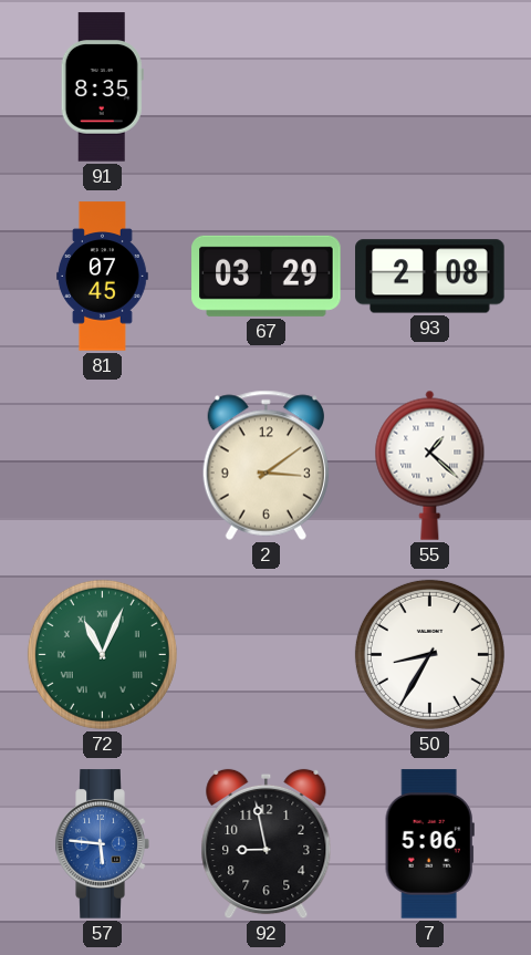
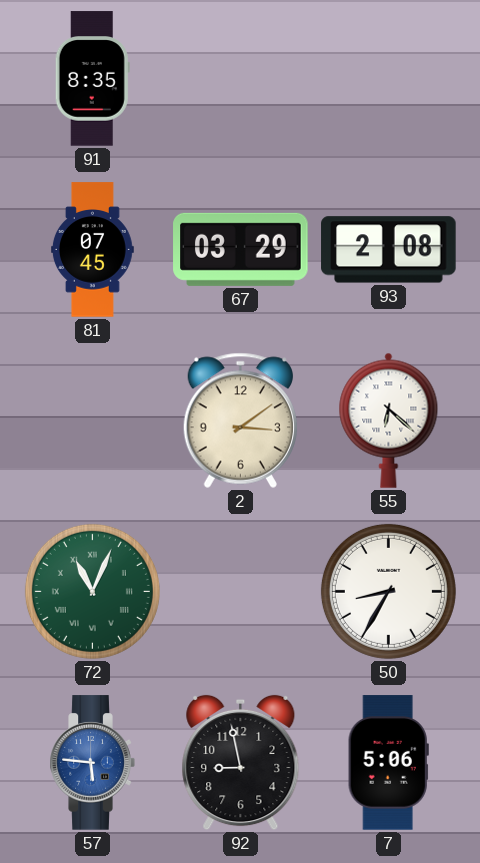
55: 1:22 -> 6:22 (389, 420)
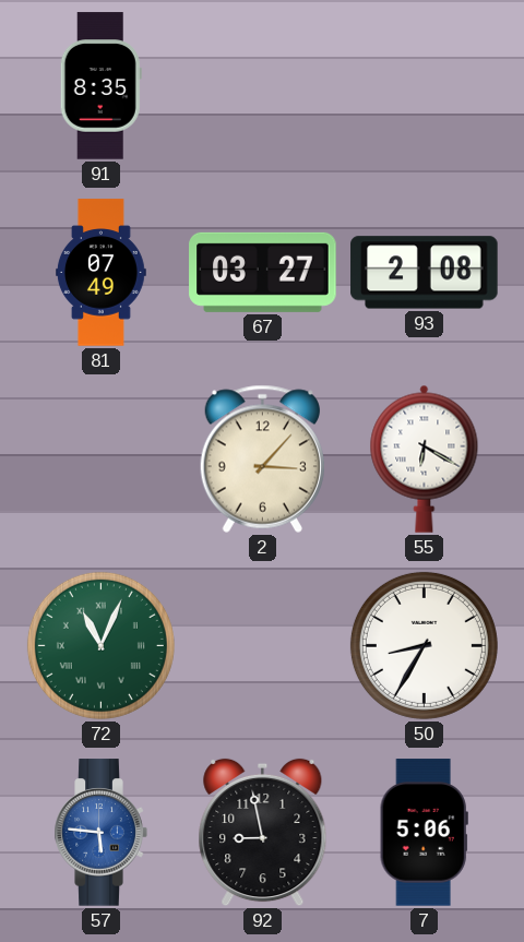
81: 07:45 -> 07:49 (102, 273)
67: 03:29 -> 03:27 (263, 272)
2: 3:09 -> 3:07 (262, 458)
55: 6:22 -> 6:20 (425, 458)
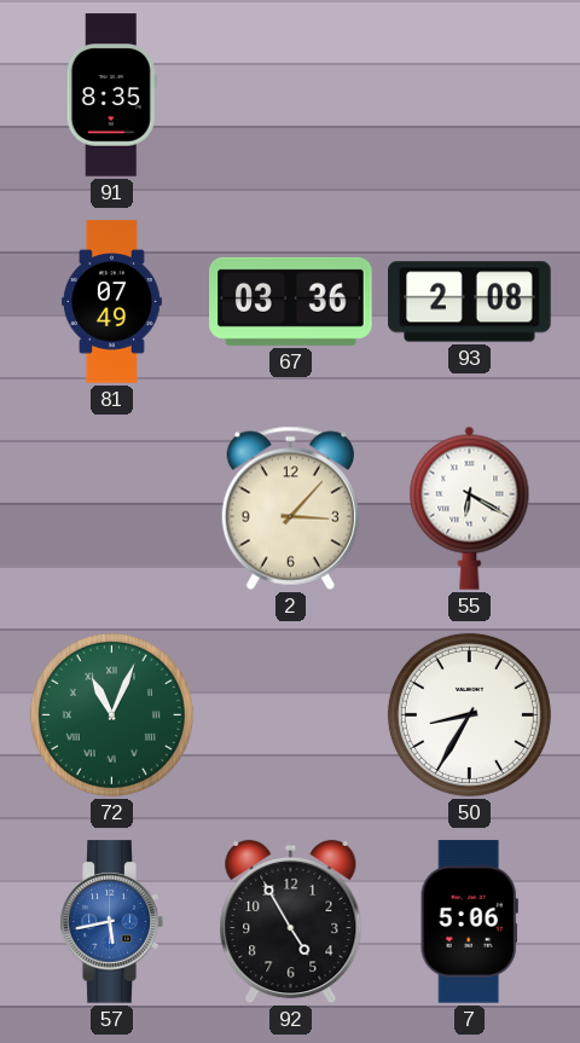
67: 03:27 -> 03:36 (291, 301)
57: 5:46 -> 5:43 (111, 922)
92: 8:58 -> 4:55 (291, 922)
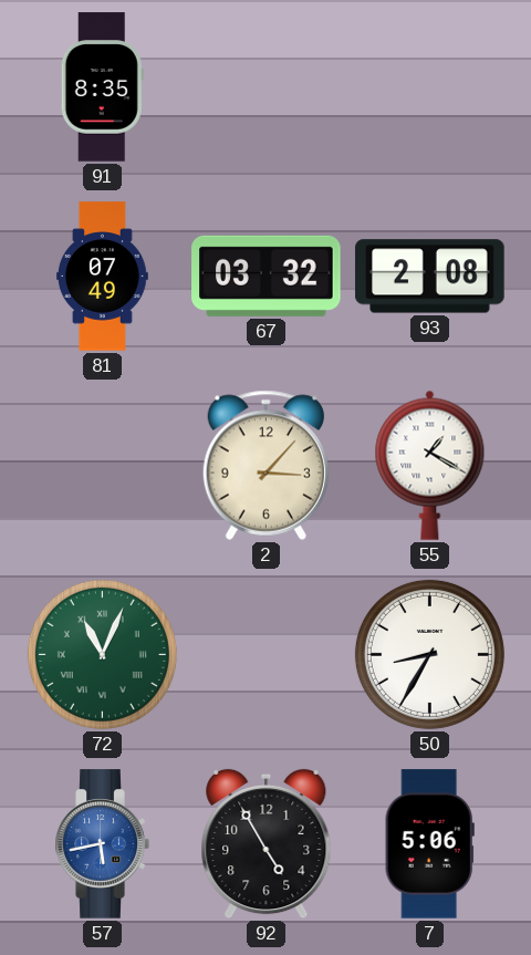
67: 03:36 -> 03:32 (267, 276)
55: 6:20 -> 1:20 (430, 465)
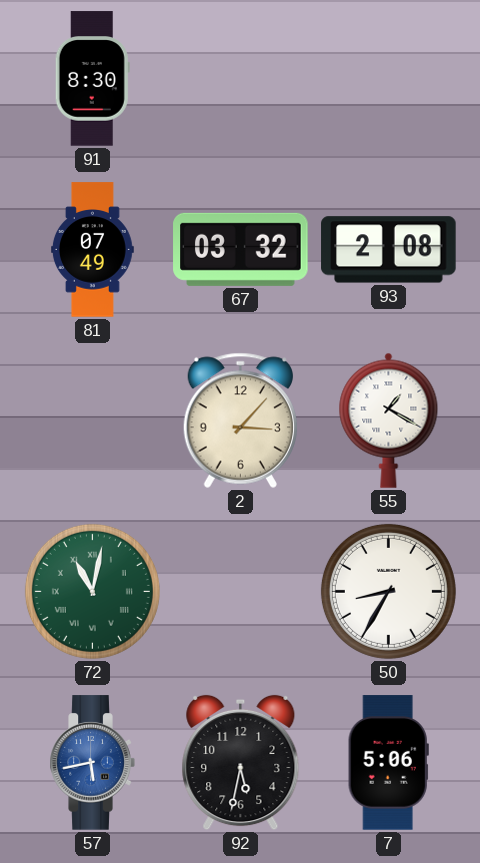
91: 8:35 -> 8:30 (92, 79)
72: 11:04 -> 11:02 (92, 591)
92: 4:55 -> 5:32 (241, 763)
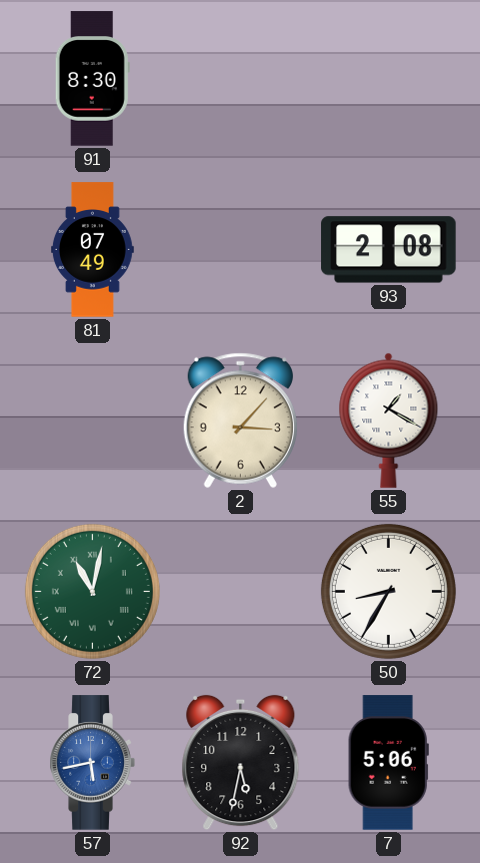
67: 03:32 -> none (241, 249)
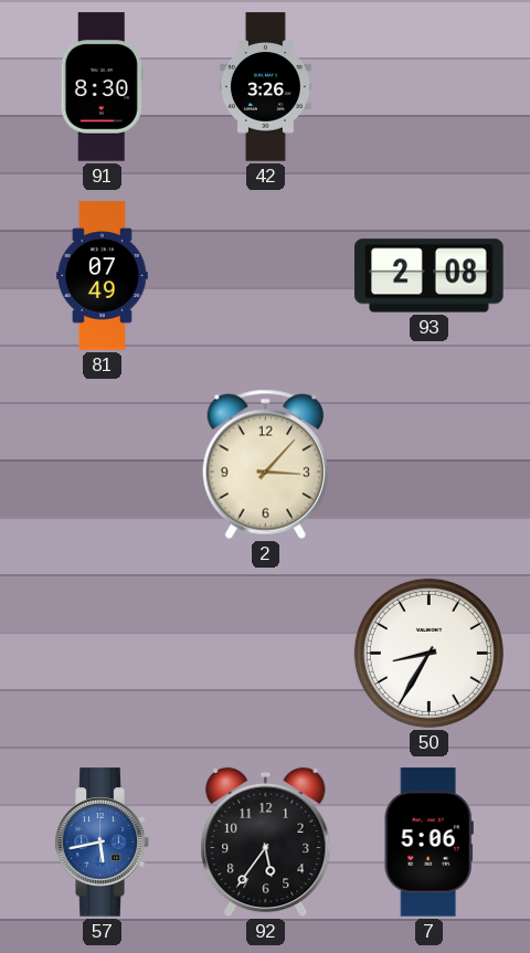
42: none -> 3:26 (265, 87)
55: 1:20 -> none (389, 420)
72: 11:02 -> none (92, 591)
92: 5:32 -> 5:36 (266, 843)
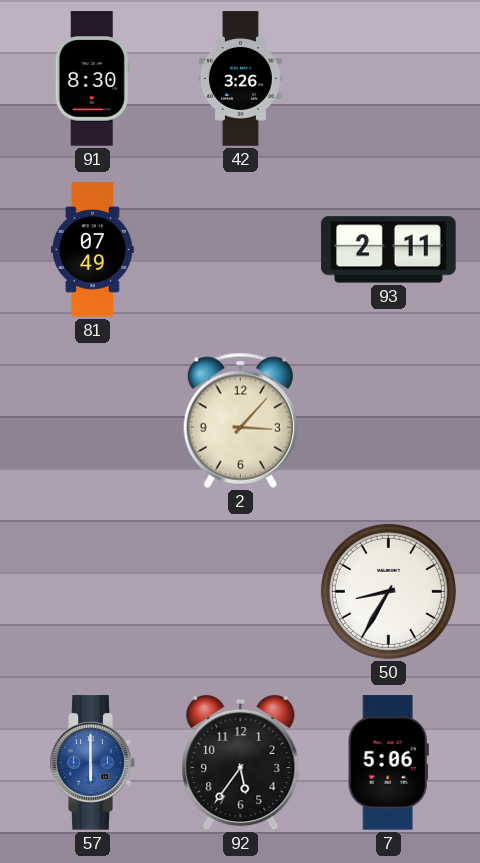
93: 2:08 -> 2:11 (389, 250)
57: 5:43 -> 6:00 (92, 763)
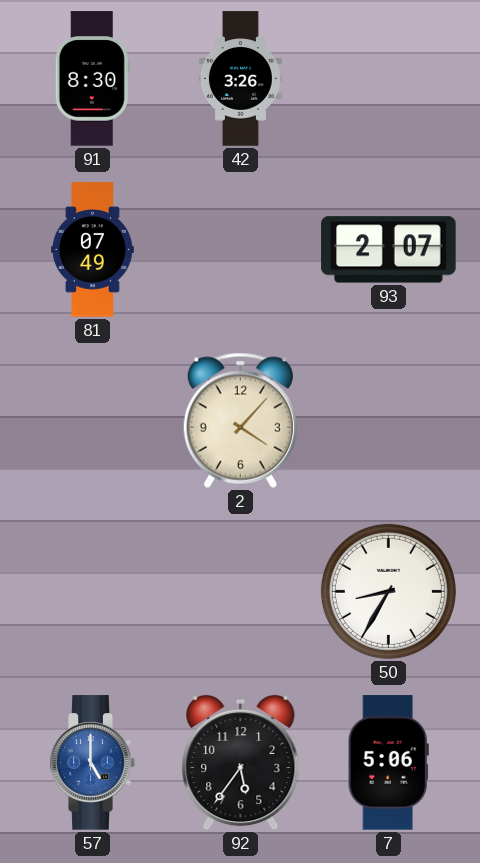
93: 2:11 -> 2:07 (389, 250)
2: 3:07 -> 4:07 (240, 420)
57: 6:00 -> 5:00 (92, 763)
